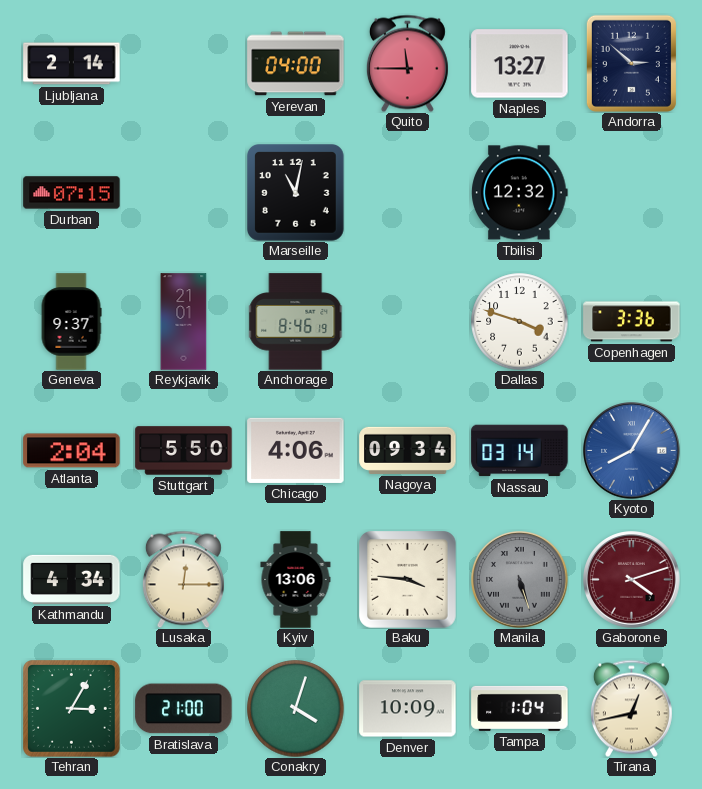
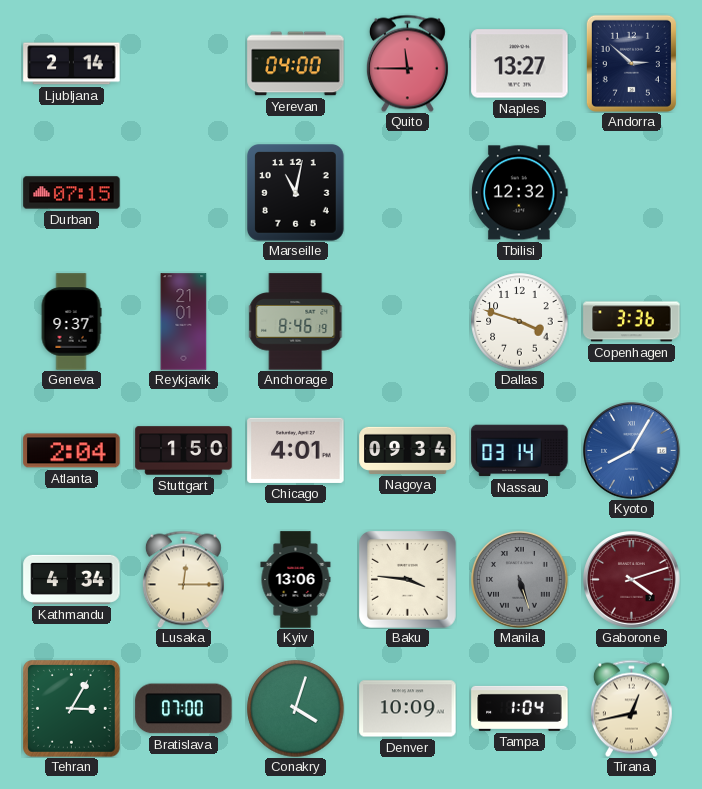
Stuttgart: 5:50 -> 1:50 (184, 451)
Chicago: 4:06 -> 4:01 (296, 450)
Bratislava: 21:00 -> 07:00 (184, 709)
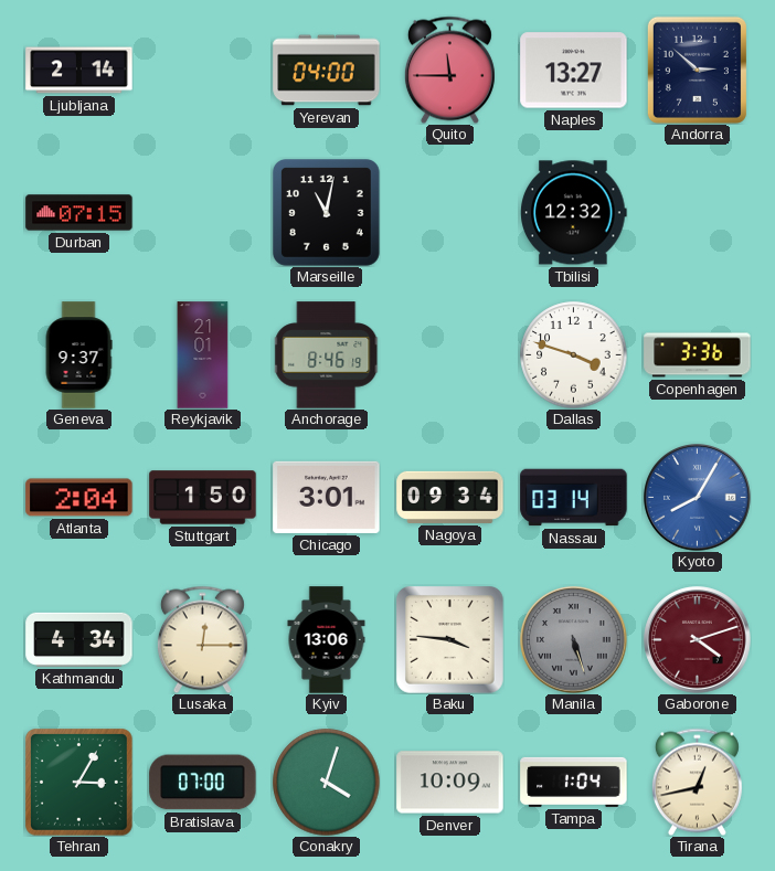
Chicago: 4:01 -> 3:01 (327, 497)
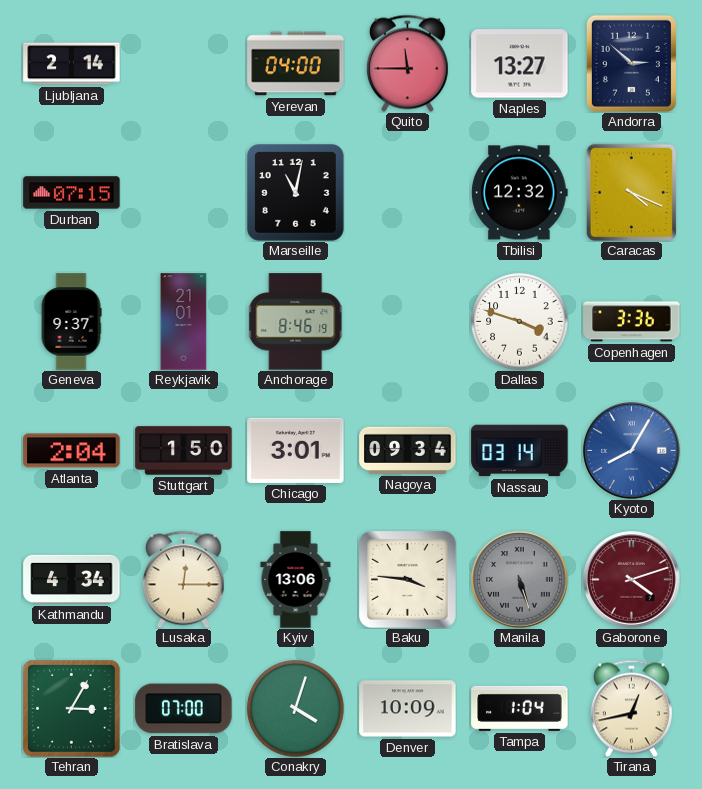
Caracas: none -> 4:19 (632, 192)
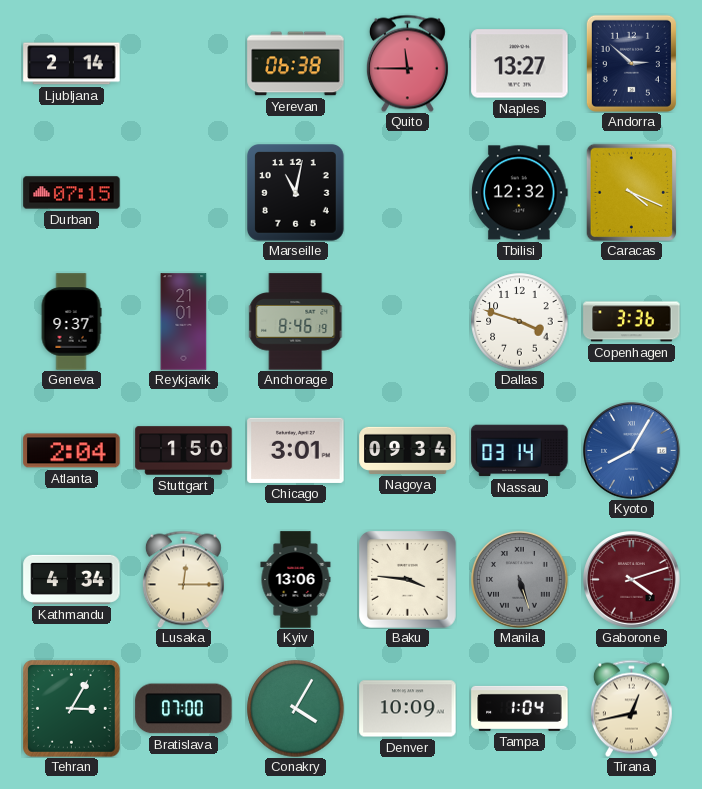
Yerevan: 04:00 -> 06:38 (296, 64)
Conakry: 4:03 -> 4:05 (296, 709)
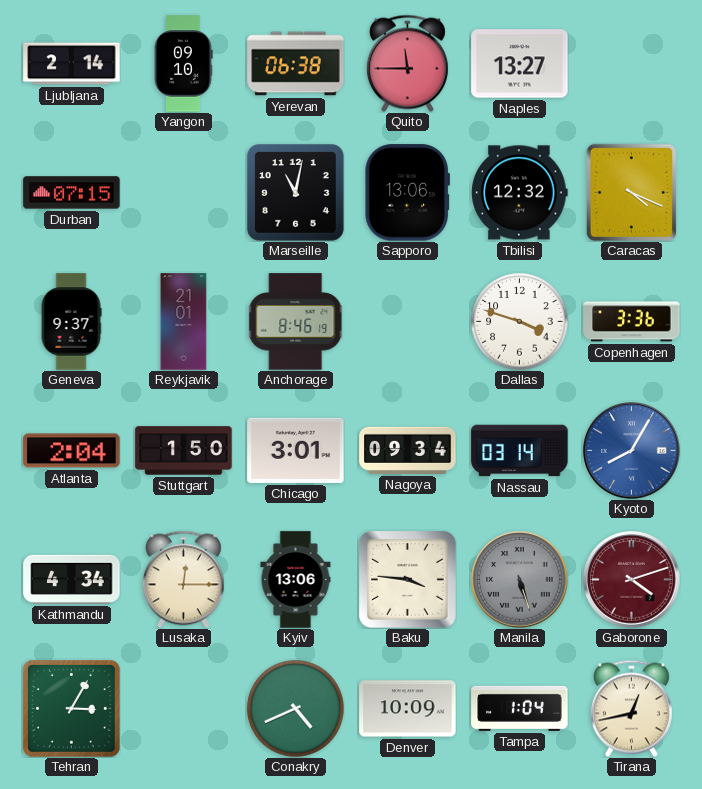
Yangon: none -> 09:10 (183, 64)
Andorra: 2:52 -> none (631, 63)
Sapporo: none -> 13:06 (407, 193)
Bratislava: 07:00 -> none (184, 709)
Conakry: 4:05 -> 4:41 (296, 709)
